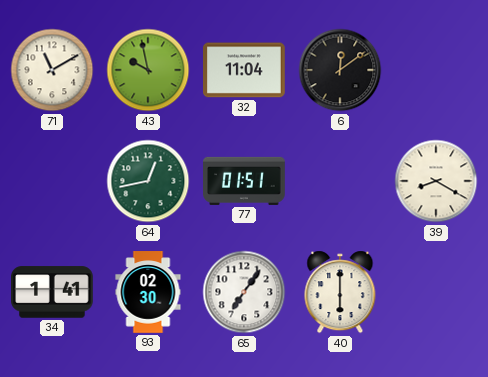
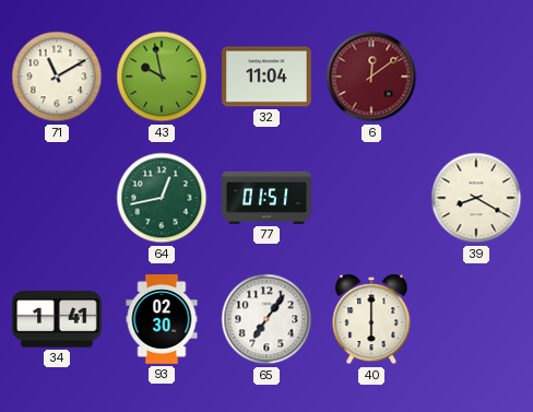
6 dial: black -> burgundy (371, 76)
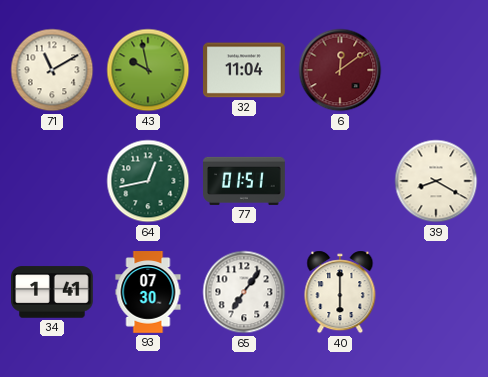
93: 02:30 -> 07:30 (148, 292)
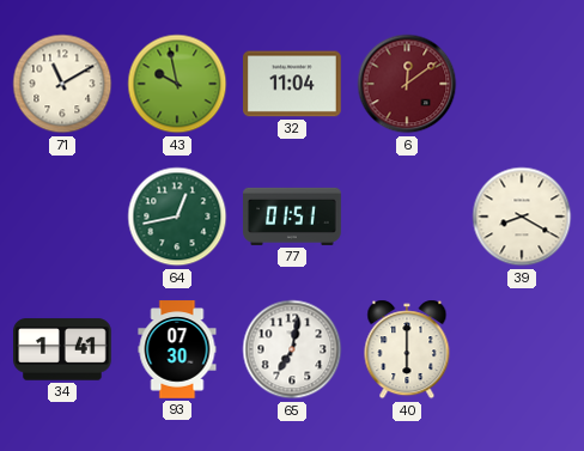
65: 7:06 -> 7:02 (292, 349)
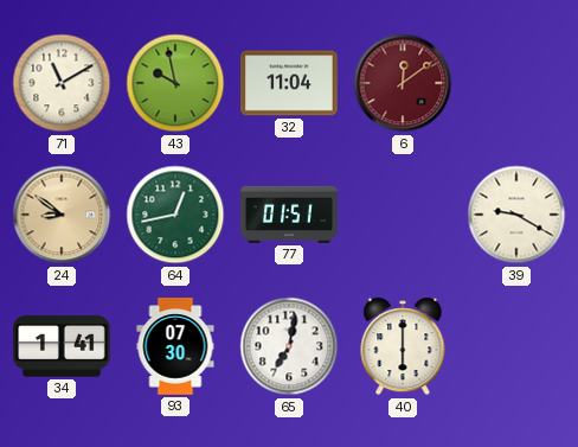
24: none -> 8:51 (62, 215)
39: 8:20 -> 9:20 (516, 215)
